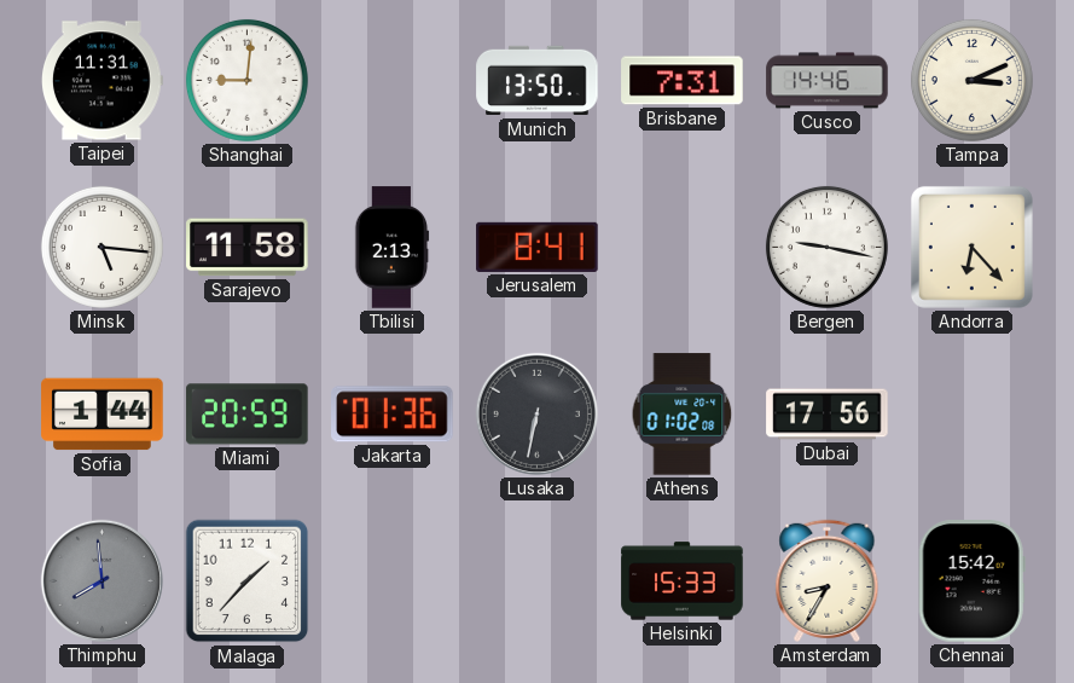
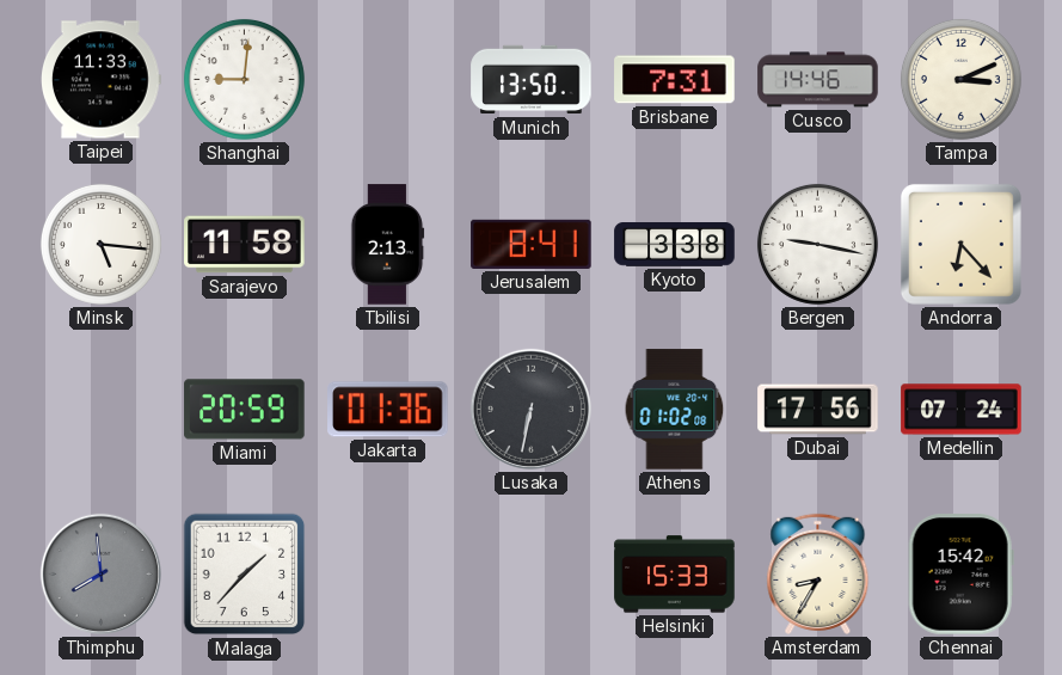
Taipei: 11:31 -> 11:33 (102, 80)
Kyoto: none -> 3:38 (675, 245)
Sofia: 1:44 -> none (103, 415)
Medellin: none -> 07:24 (962, 410)
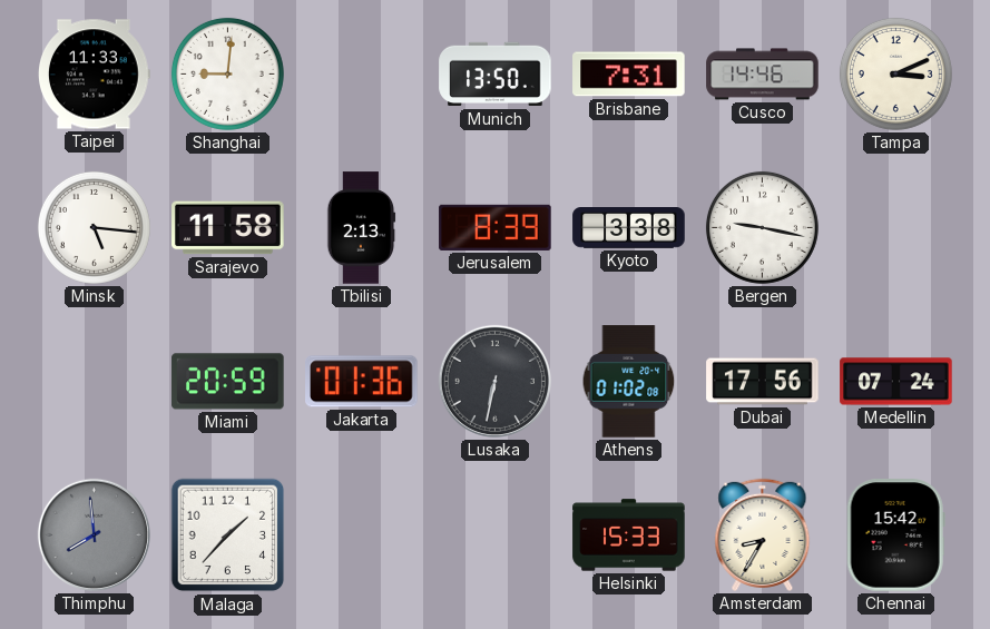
Jerusalem: 8:41 -> 8:39 (496, 227)
Andorra: 6:23 -> none (960, 244)
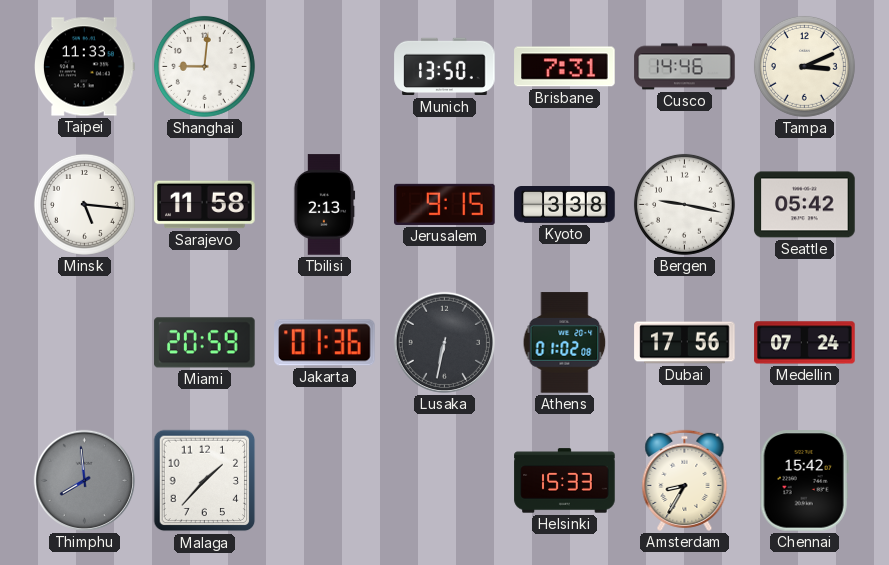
Jerusalem: 8:39 -> 9:15 (445, 204)
Seattle: none -> 05:42 (805, 205)
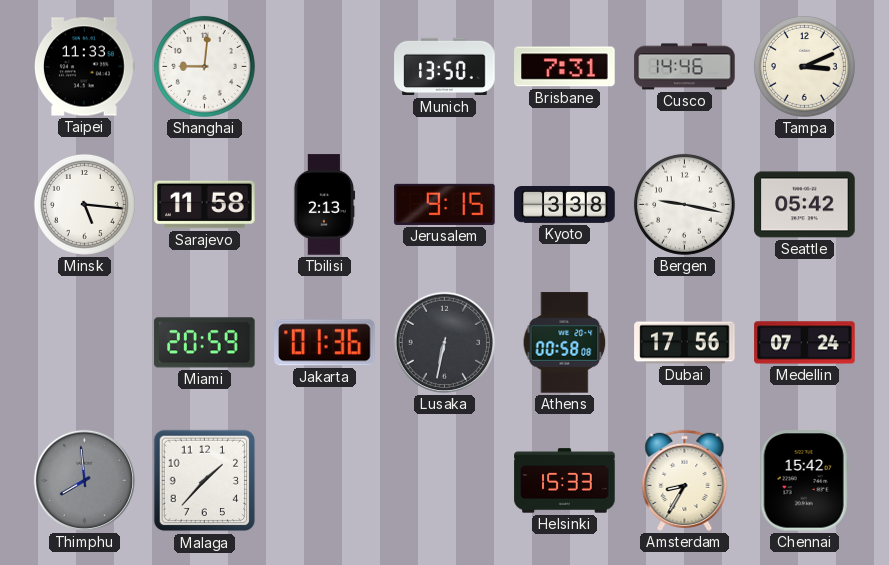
Athens: 01:02 -> 00:58 (565, 343)
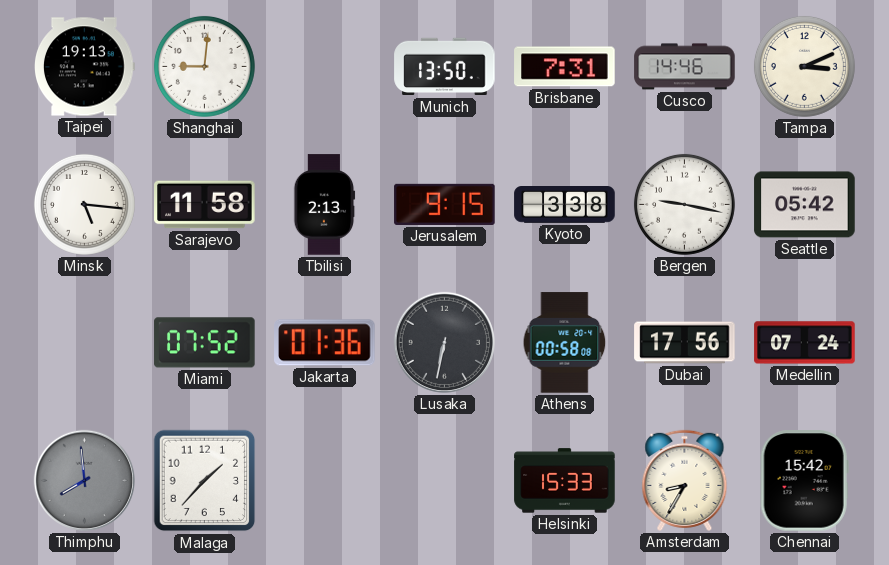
Taipei: 11:33 -> 19:13 (85, 67)
Miami: 20:59 -> 07:52 (205, 343)
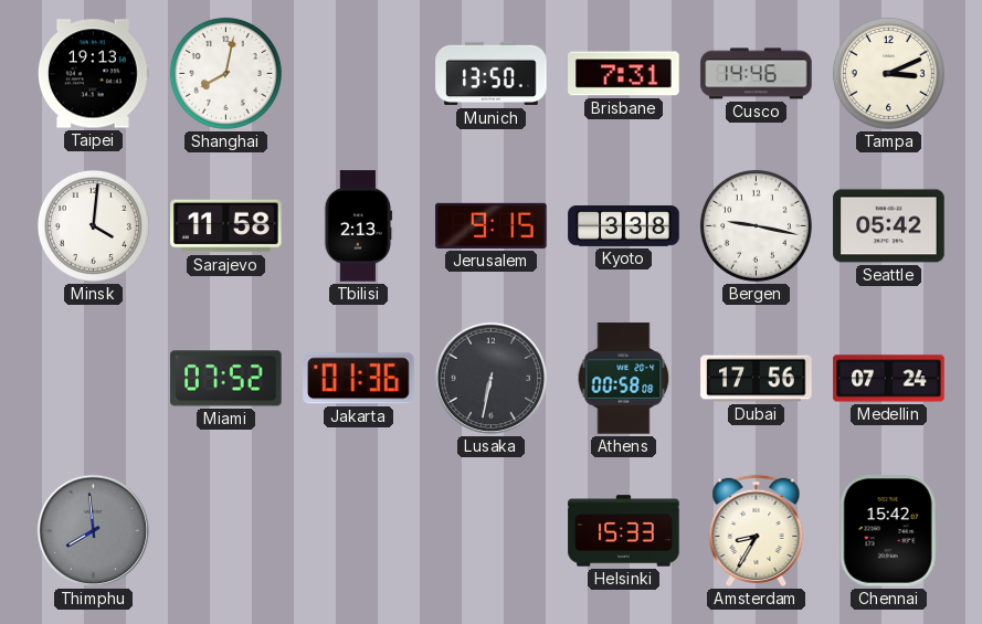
Shanghai: 9:01 -> 8:02 (225, 73)
Minsk: 5:16 -> 4:01 (93, 225)
Malaga: 1:37 -> none (205, 481)
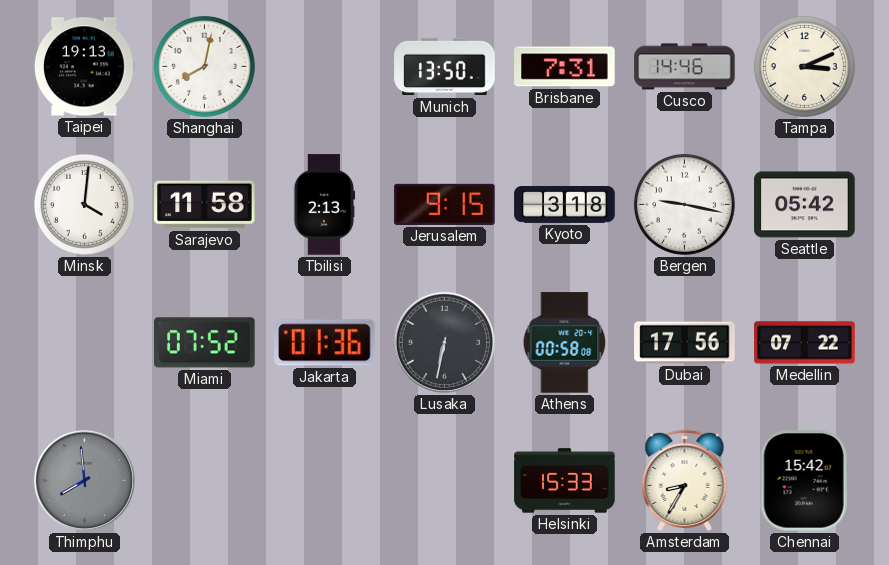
Kyoto: 3:38 -> 3:18 (565, 205)
Medellin: 07:24 -> 07:22 (805, 343)
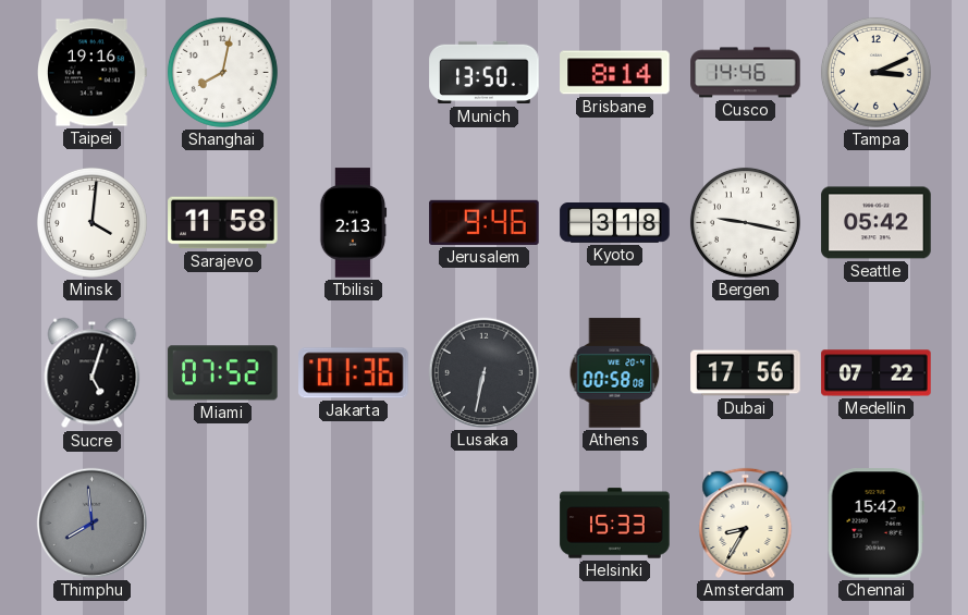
Taipei: 19:13 -> 19:16 (93, 73)
Brisbane: 7:31 -> 8:14 (615, 73)
Jerusalem: 9:15 -> 9:46 (485, 222)
Sucre: none -> 5:03 (93, 373)
